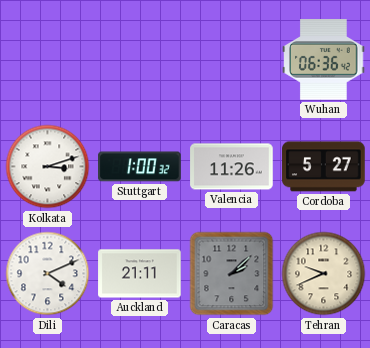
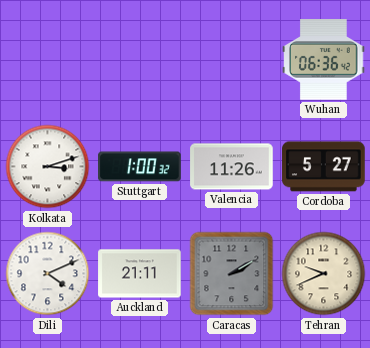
Caracas: 2:08 -> 2:10 (232, 274)
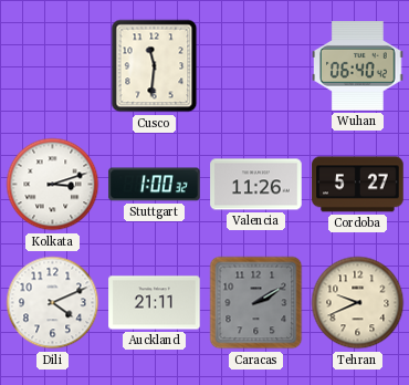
Cusco: none -> 11:31 (155, 66)
Wuhan: 06:36 -> 06:40 (358, 66)
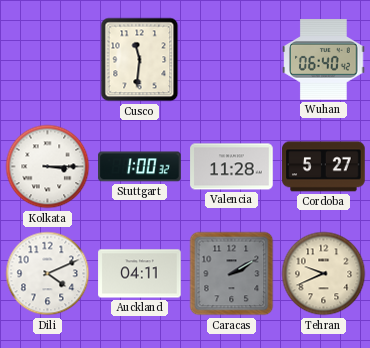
Kolkata: 3:12 -> 3:15 (48, 167)
Valencia: 11:26 -> 11:28 (232, 167)
Auckland: 21:11 -> 04:11 (140, 274)
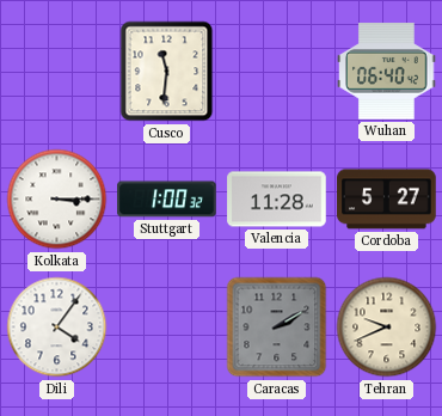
Dili: 4:11 -> 4:06 (57, 328)
Auckland: 04:11 -> none (140, 274)
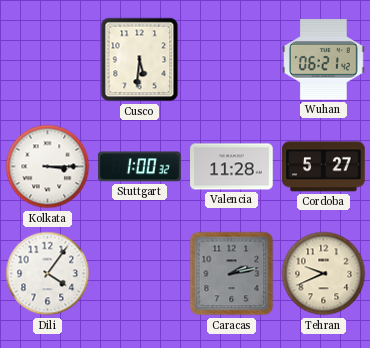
Cusco: 11:31 -> 5:31 (140, 60)
Wuhan: 06:40 -> 06:21 (324, 60)
Caracas: 2:10 -> 2:13 (232, 274)
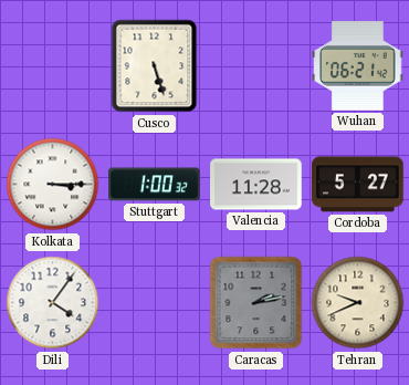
Cusco: 5:31 -> 5:27 (155, 66)
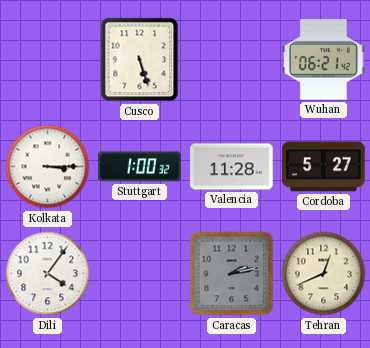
Tehran: 9:41 -> 12:41 (324, 274)
